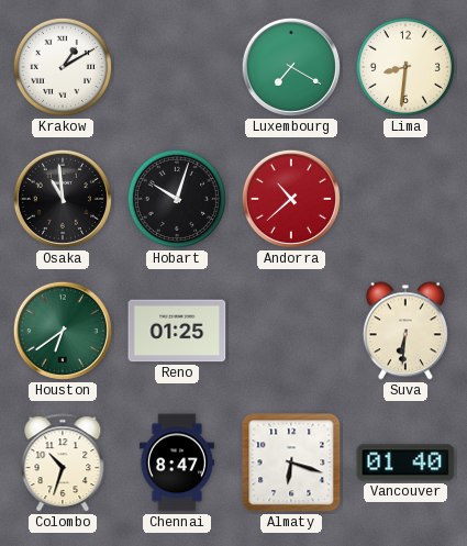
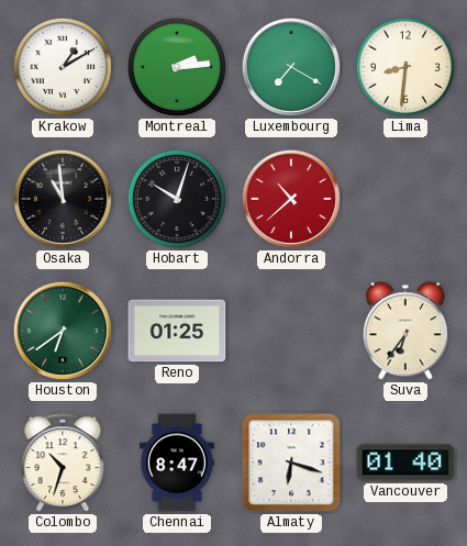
Montreal: none -> 2:14 (177, 67)
Suva: 6:31 -> 6:36 (405, 331)
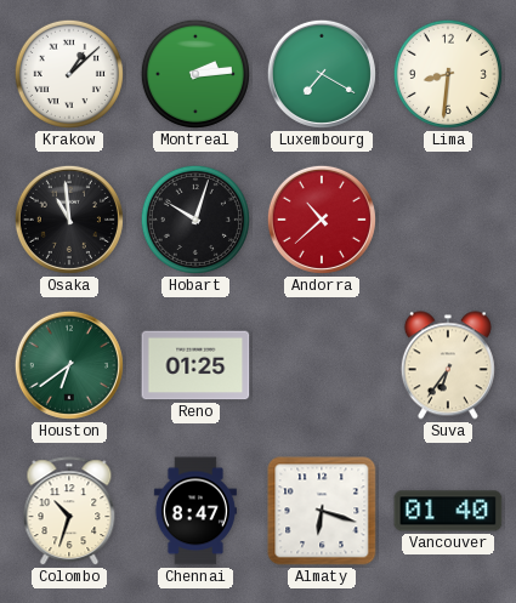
Krakow: 1:10 -> 1:08 (69, 74)
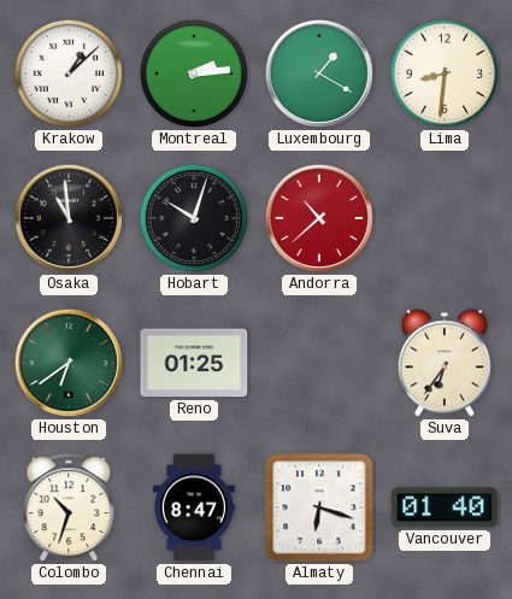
Luxembourg: 7:20 -> 1:20 (319, 74)
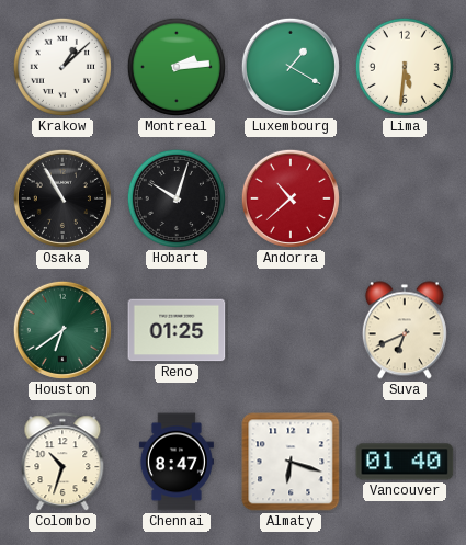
Lima: 8:31 -> 5:31 (405, 67)
Osaka: 10:59 -> 10:55 (62, 198)
Suva: 6:36 -> 6:41 (405, 330)
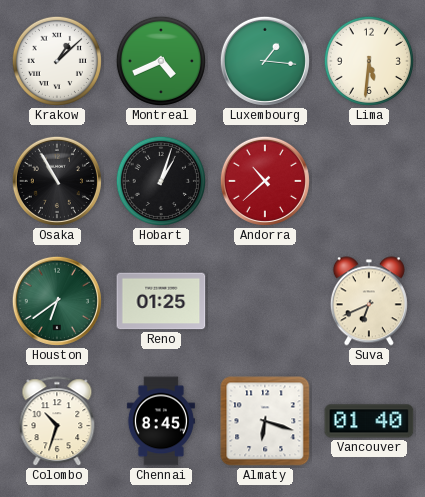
Montreal: 2:14 -> 4:41 (161, 61)
Luxembourg: 1:20 -> 1:16 (265, 61)
Hobart: 10:03 -> 1:03 (161, 181)
Chennai: 8:47 -> 8:45 (161, 421)
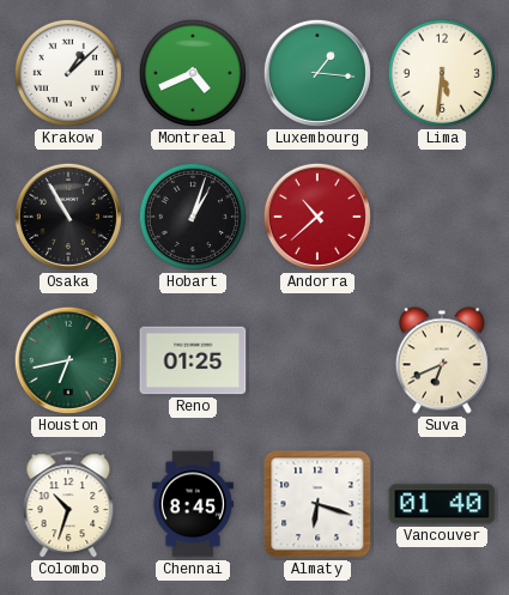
Houston: 6:39 -> 6:43 (68, 360)
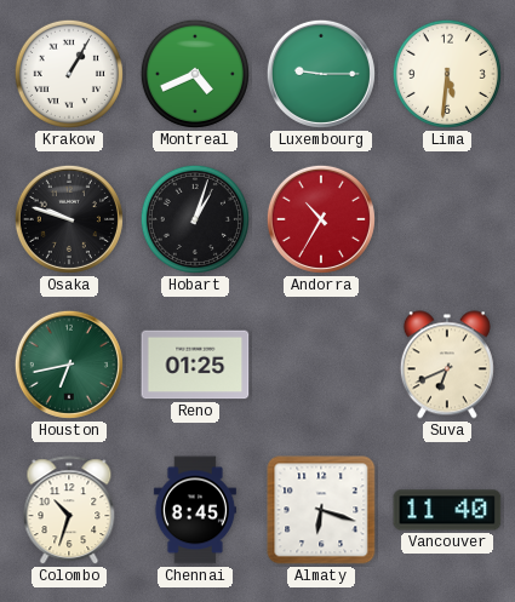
Krakow: 1:08 -> 1:05 (69, 74)
Luxembourg: 1:16 -> 9:15 (321, 74)
Osaka: 10:55 -> 9:48 (69, 219)
Andorra: 10:38 -> 10:35 (321, 219)
Vancouver: 01:40 -> 11:40 (447, 510)
